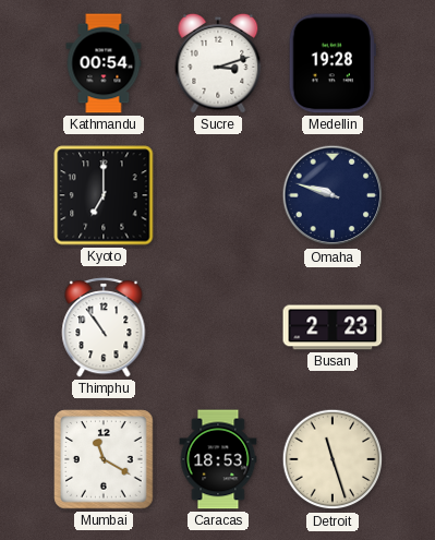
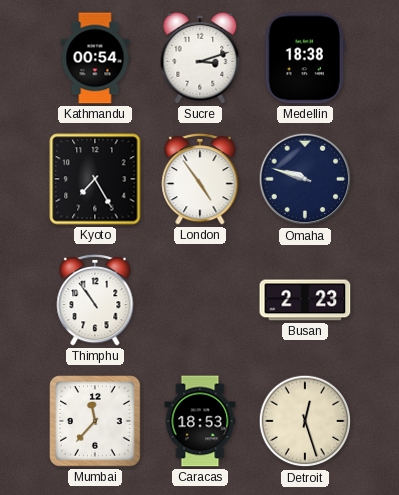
Medellin: 19:28 -> 18:38 (305, 58)
Kyoto: 7:00 -> 7:25 (95, 179)
London: none -> 4:54 (200, 179)
Mumbai: 11:20 -> 11:37 (95, 421)
Detroit: 11:27 -> 12:27 (305, 421)
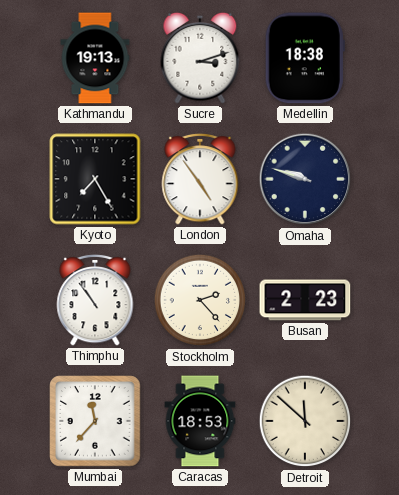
Kathmandu: 00:54 -> 19:13 (95, 58)
Stockholm: none -> 2:23 (200, 300)
Detroit: 12:27 -> 11:52 (305, 421)
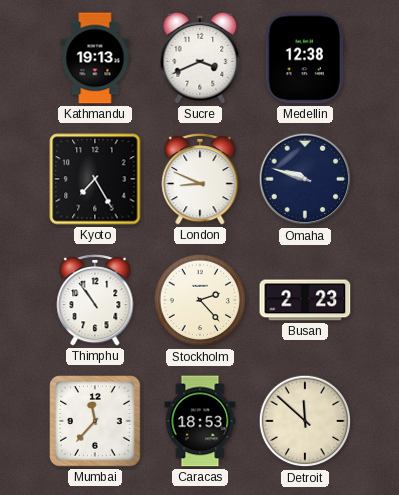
Sucre: 3:12 -> 3:41 (200, 58)
Medellin: 18:38 -> 12:38 (305, 58)
London: 4:54 -> 8:49 (200, 179)
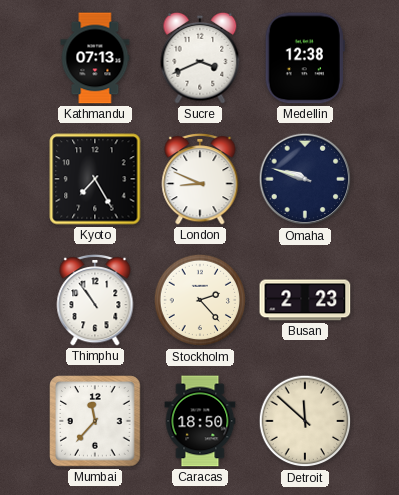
Kathmandu: 19:13 -> 07:13 (95, 58)
Caracas: 18:53 -> 18:50 (200, 421)
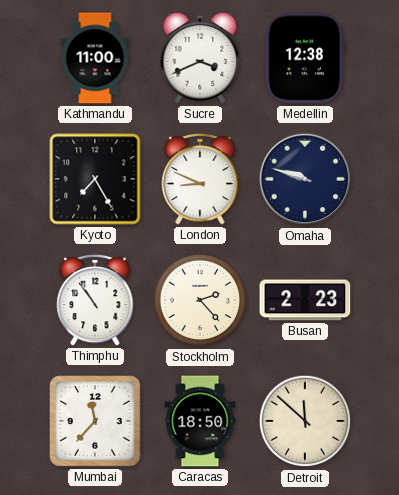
Kathmandu: 07:13 -> 11:00 (95, 58)
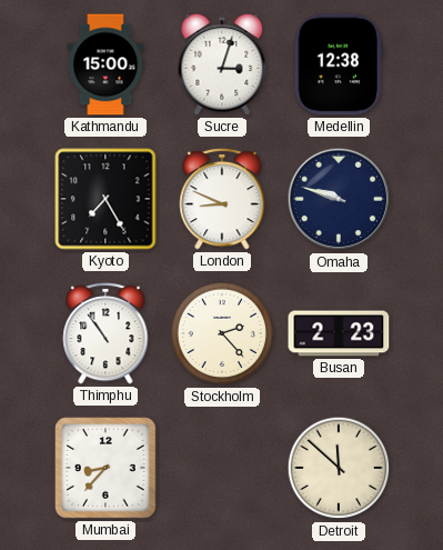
Kathmandu: 11:00 -> 15:00 (105, 64)
Sucre: 3:41 -> 3:03 (222, 64)
Mumbai: 11:37 -> 8:37 (105, 468)
Caracas: 18:50 -> none (200, 421)
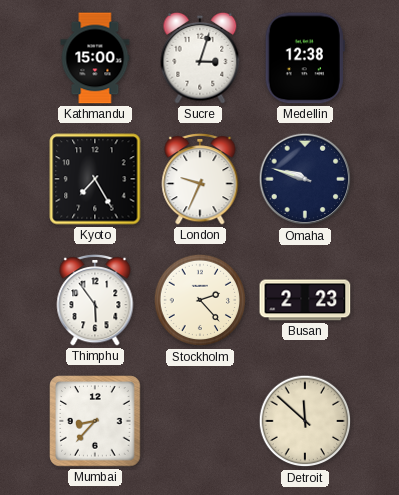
London: 8:49 -> 9:34 (200, 179)
Thimphu: 10:54 -> 5:54 (95, 300)
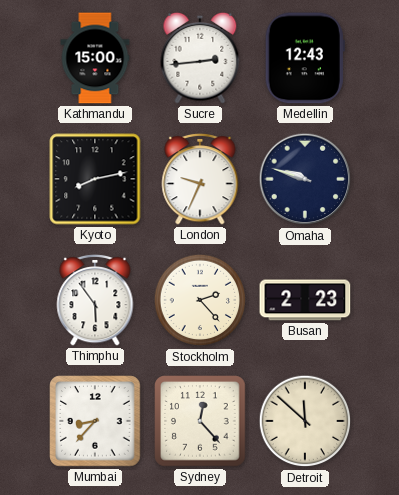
Sucre: 3:03 -> 2:44 (200, 58)
Medellin: 12:38 -> 12:43 (305, 58)
Kyoto: 7:25 -> 8:13 (95, 179)
Sydney: none -> 12:23 (200, 421)
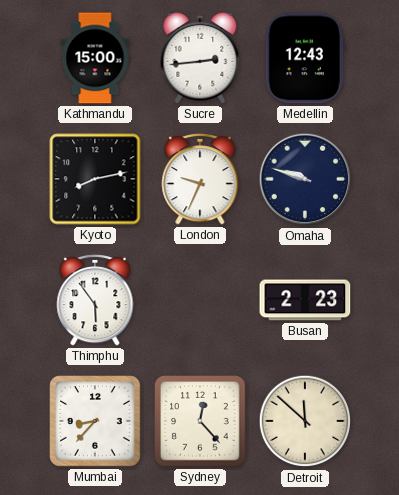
Stockholm: 2:23 -> none (200, 300)
